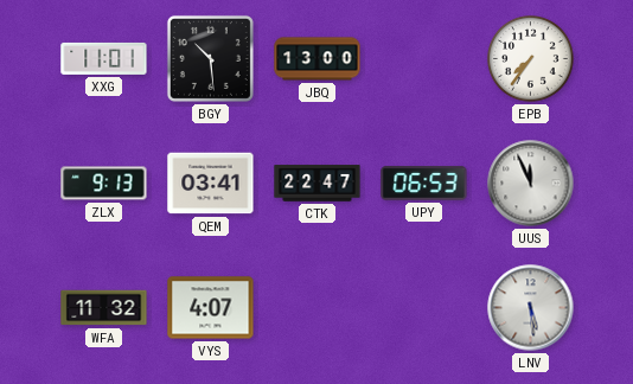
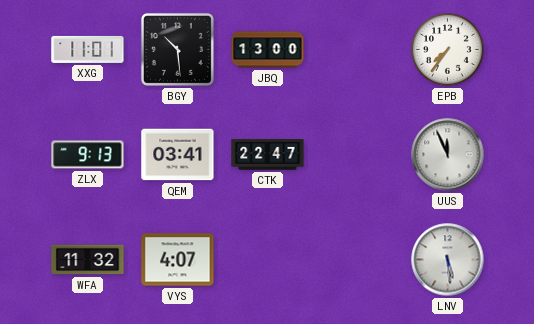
UPY: 06:53 -> none (424, 184)
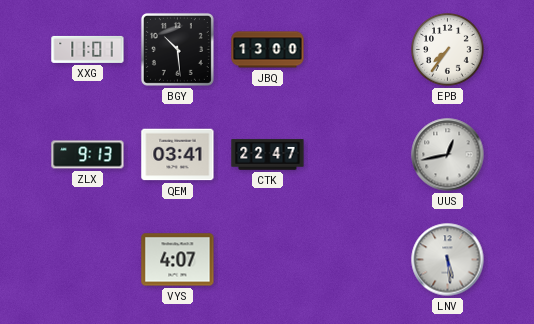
UUS: 11:56 -> 12:43 (448, 155)
WFA: 11:32 -> none (88, 260)
